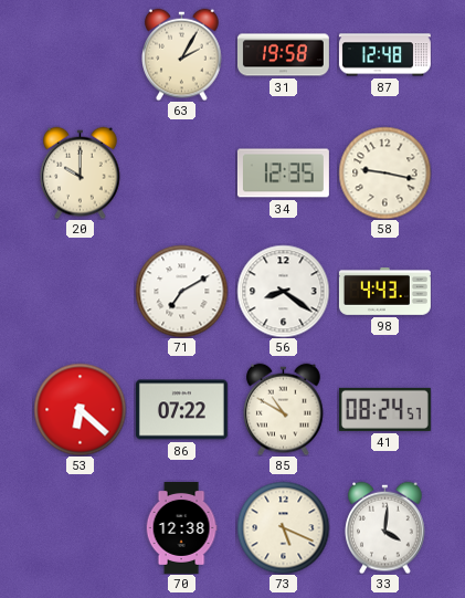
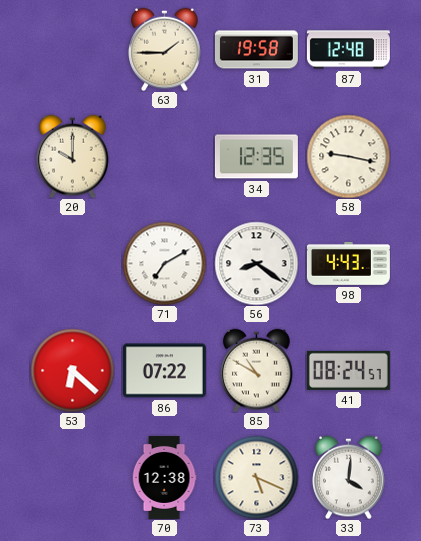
63: 2:05 -> 1:45 (165, 49)
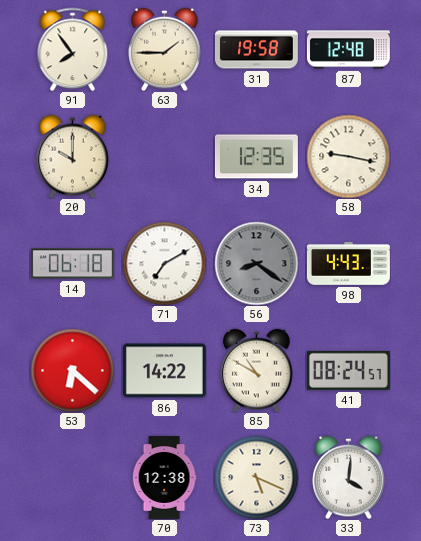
91: none -> 7:54 (73, 49)
14: none -> 06:18 (72, 264)
56 dial: white -> grey (256, 263)
86: 07:22 -> 14:22 (164, 371)
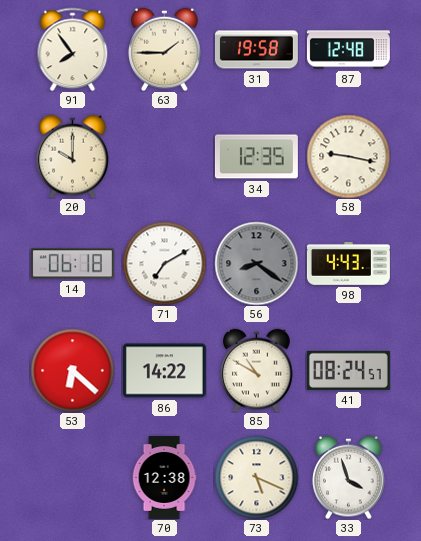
33: 4:01 -> 3:57 (349, 477)
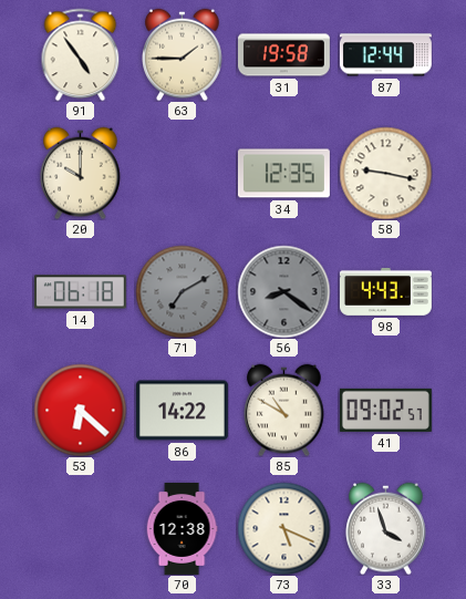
91: 7:54 -> 4:54 (81, 54)
87: 12:48 -> 12:44 (385, 55)
71 dial: white -> grey (182, 291)
41: 08:24 -> 09:02 (385, 410)
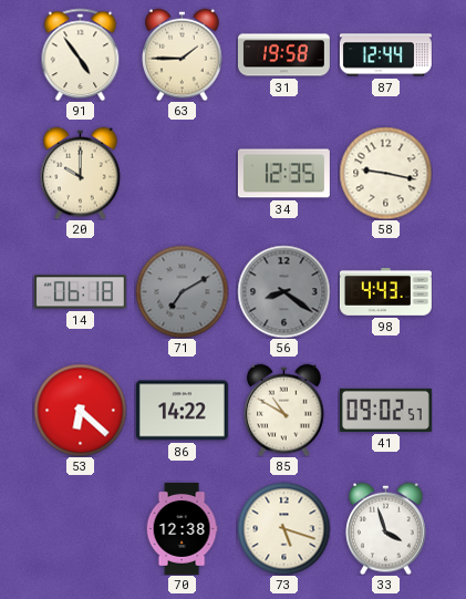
73: 5:19 -> 5:18 (283, 528)
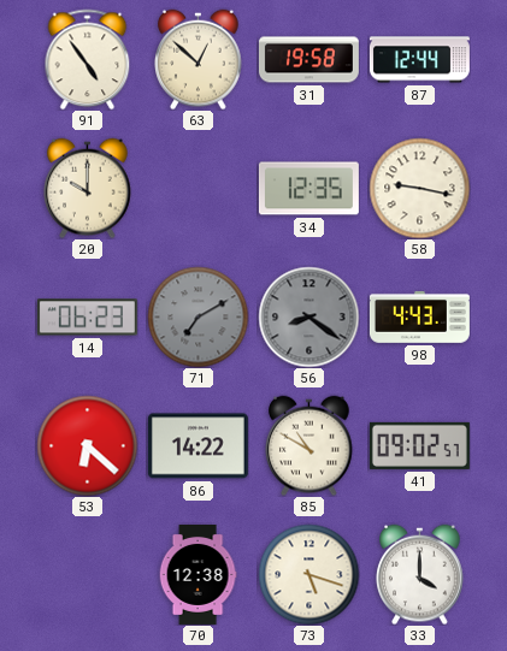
63: 1:45 -> 12:52 (199, 59)
14: 06:18 -> 06:23 (87, 318)
33: 3:57 -> 4:00 (420, 574)
